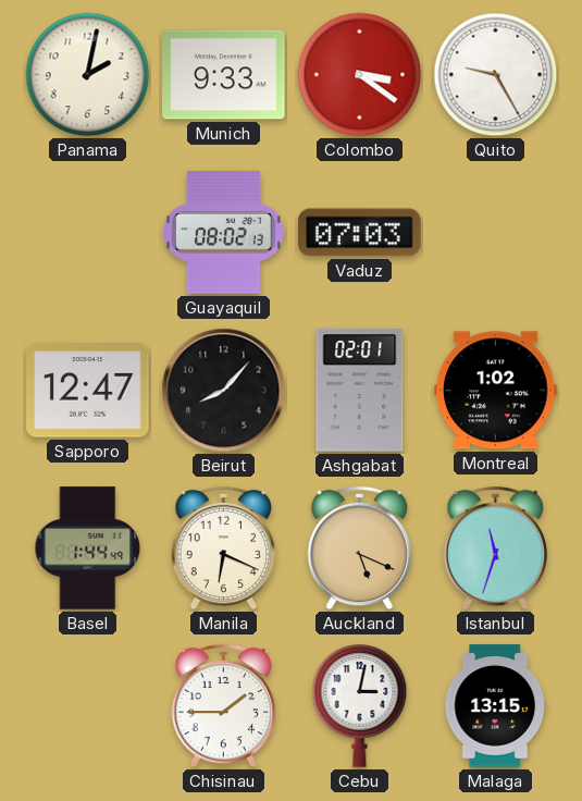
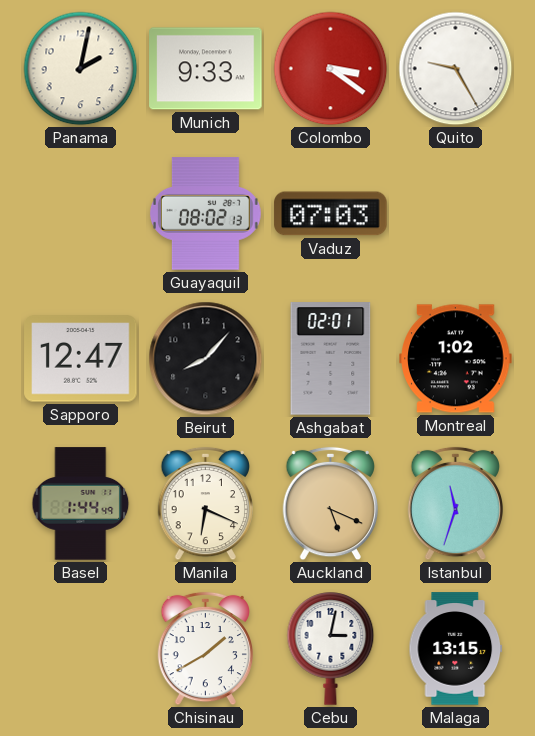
Chisinau: 1:45 -> 1:40 (205, 649)
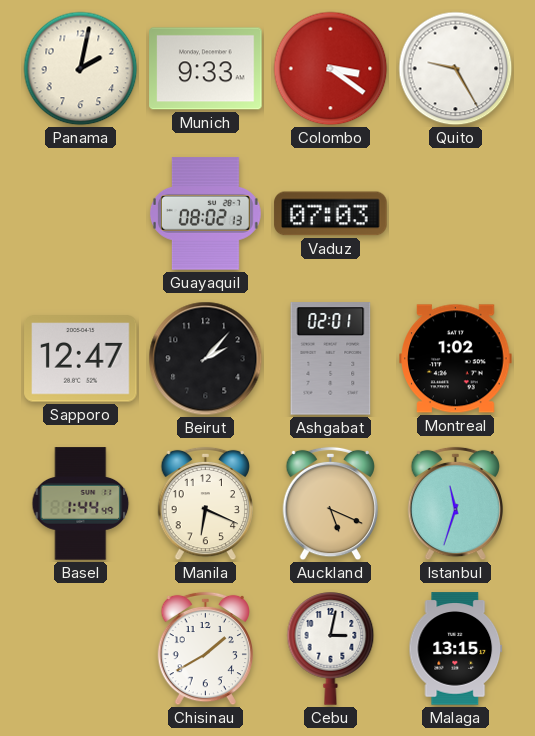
Beirut: 8:07 -> 2:07 (206, 359)
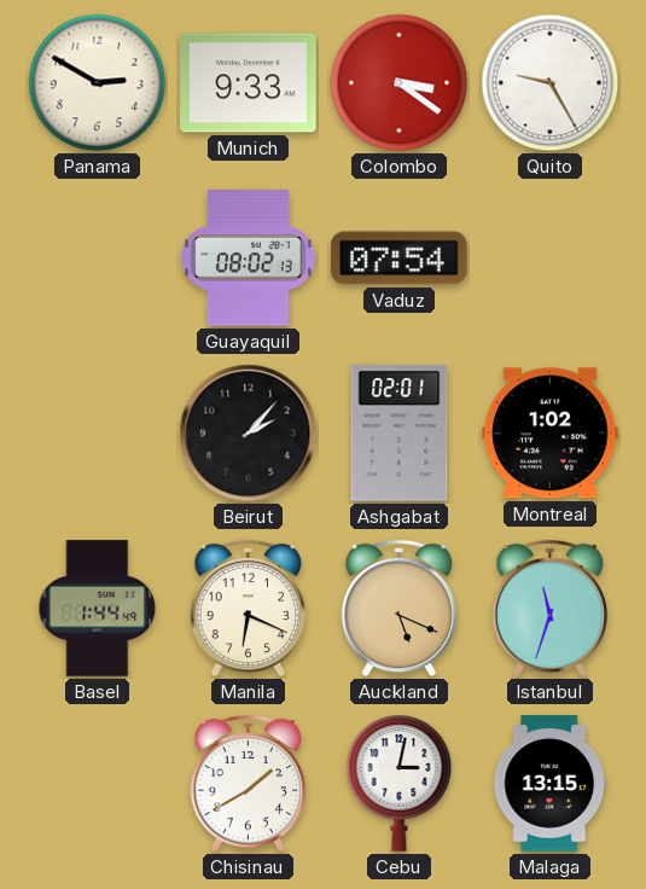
Panama: 2:02 -> 2:50 (98, 83)
Vaduz: 07:03 -> 07:54 (400, 258)
Sapporo: 12:47 -> none (81, 359)
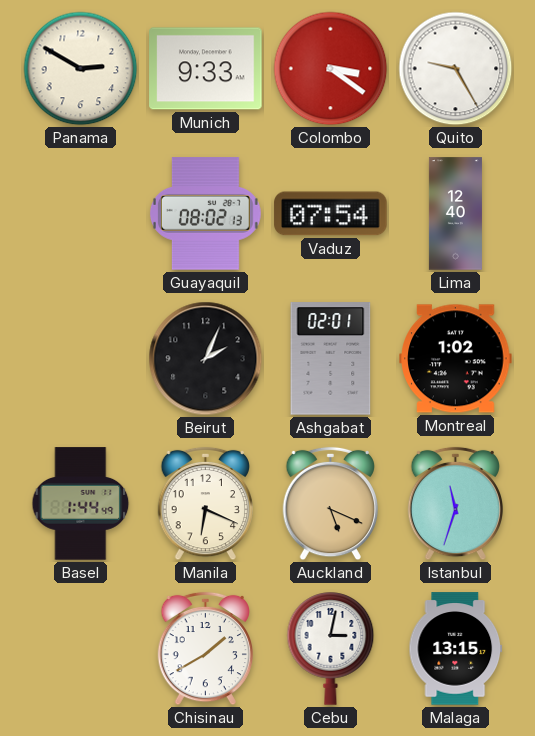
Lima: none -> 12:40 (455, 214)
Beirut: 2:07 -> 2:04 (206, 359)
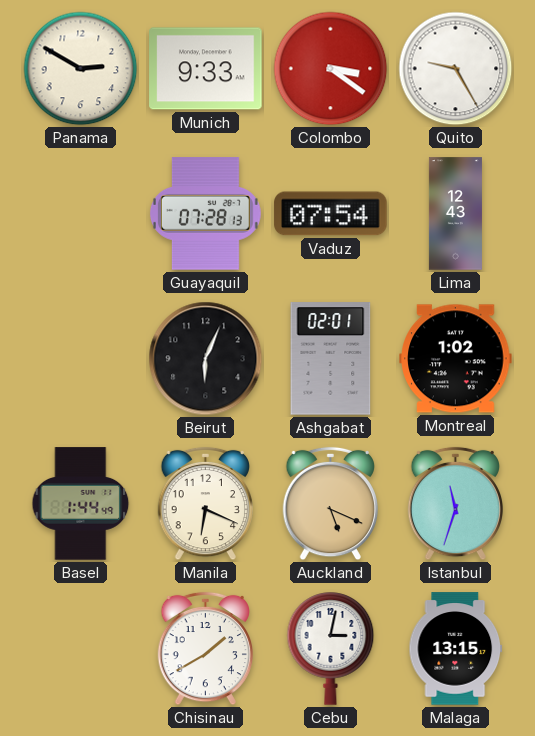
Guayaquil: 08:02 -> 07:28 (205, 214)
Lima: 12:40 -> 12:43 (455, 214)
Beirut: 2:04 -> 6:04 (206, 359)
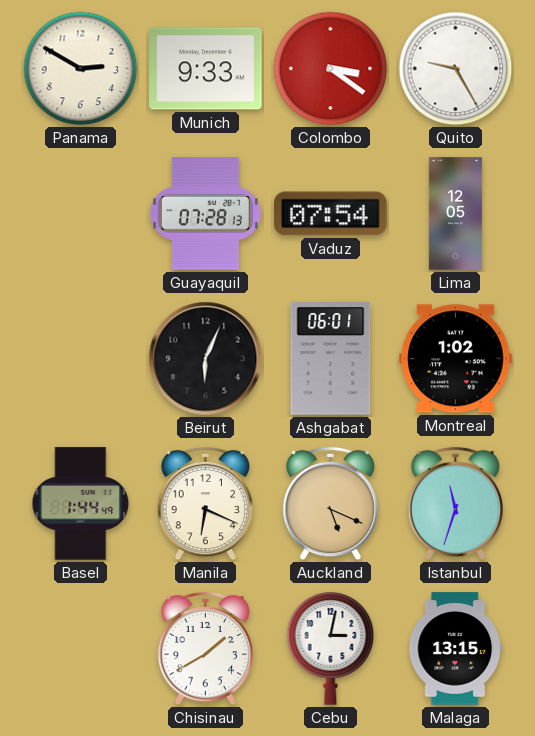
Lima: 12:43 -> 12:05 (455, 214)
Ashgabat: 02:01 -> 06:01 (331, 359)
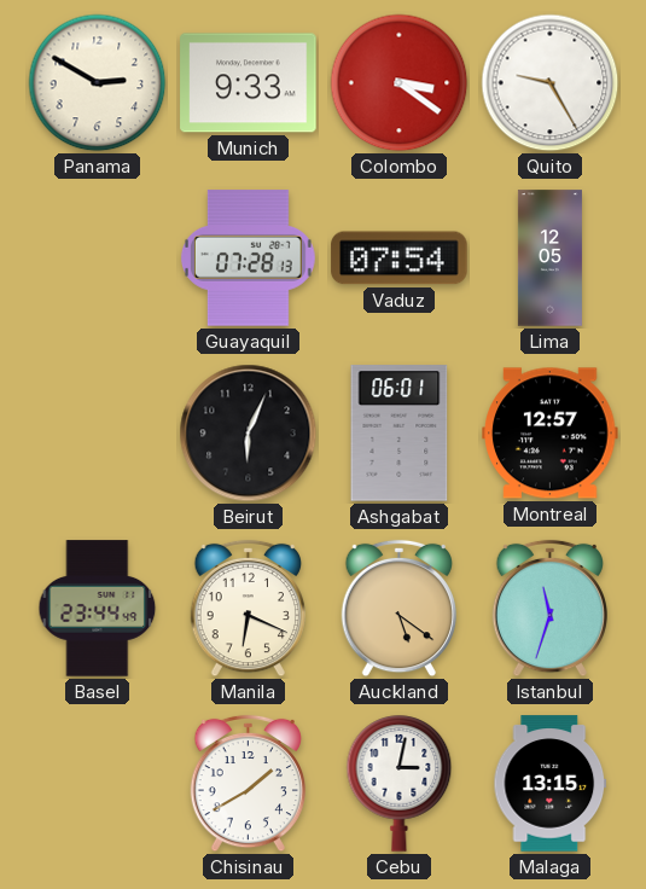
Montreal: 1:02 -> 12:57 (551, 434)
Basel: 1:44 -> 23:44 (98, 609)
Auckland: 5:19 -> 5:21 (398, 609)
